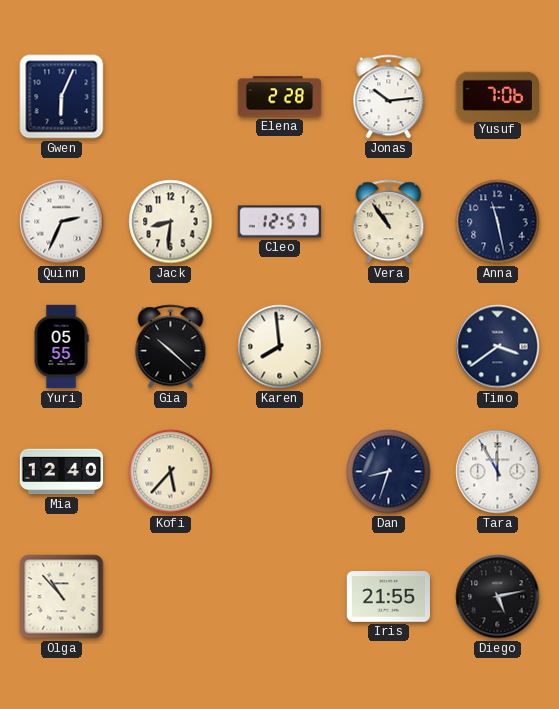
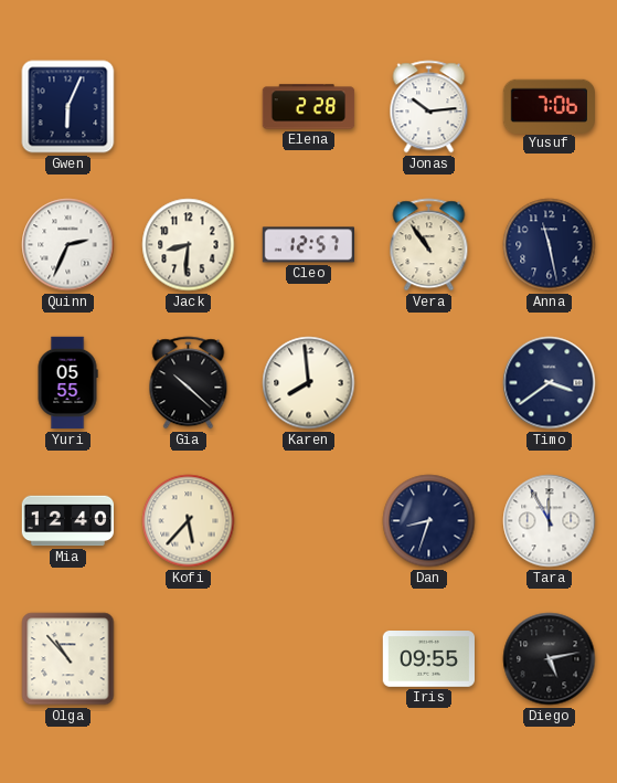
Iris: 21:55 -> 09:55 (429, 659)
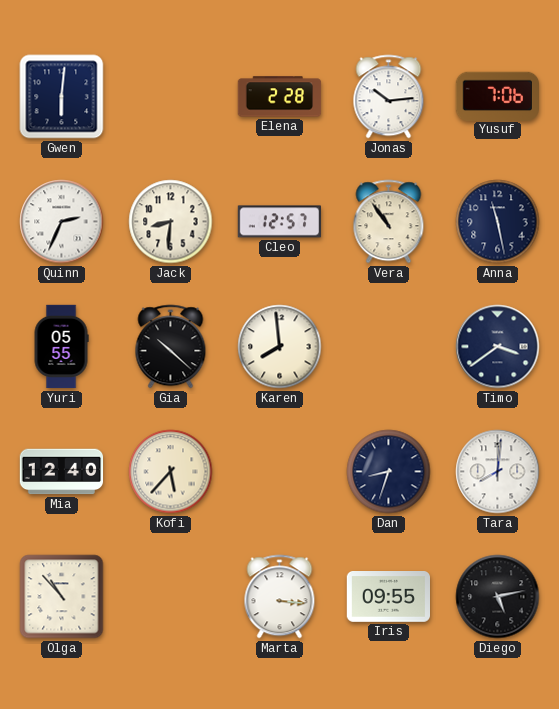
Gwen: 6:04 -> 6:01 (62, 97)
Tara: 11:55 -> 8:01 (498, 472)
Marta: none -> 3:16 (280, 597)
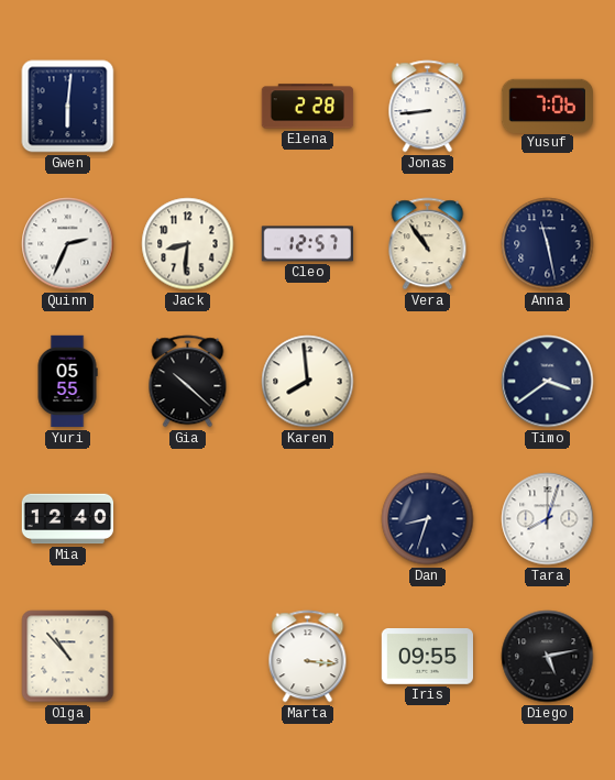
Jonas: 10:14 -> 8:44 (428, 107)
Kofi: 5:37 -> none (171, 472)
Tara: 8:01 -> 8:03 (548, 519)
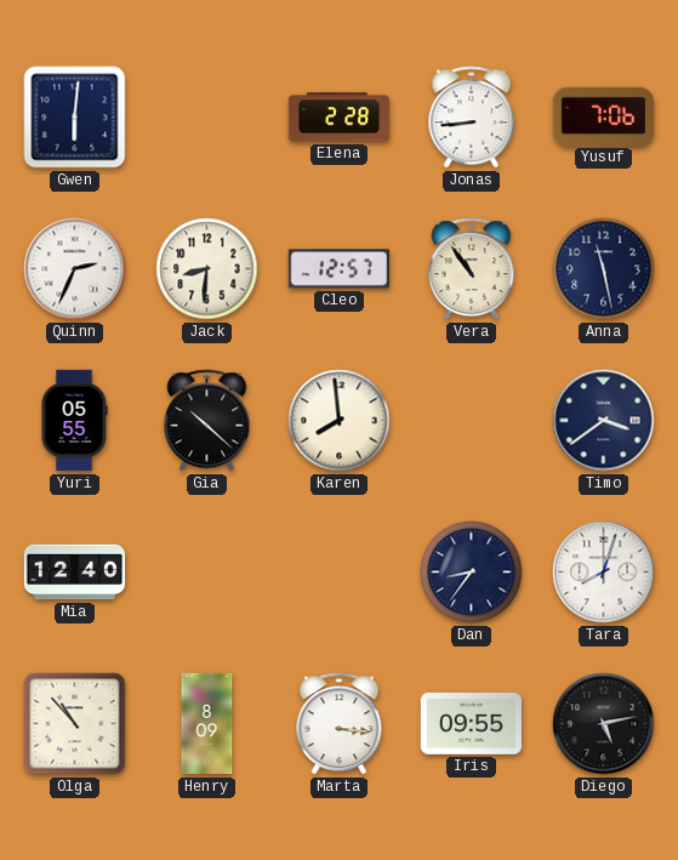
Dan: 8:33 -> 8:36 (472, 573)
Henry: none -> 8:09 (207, 724)
